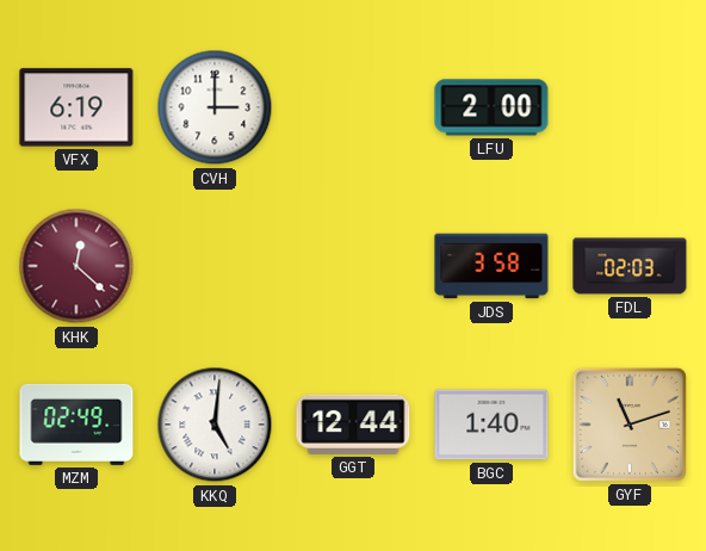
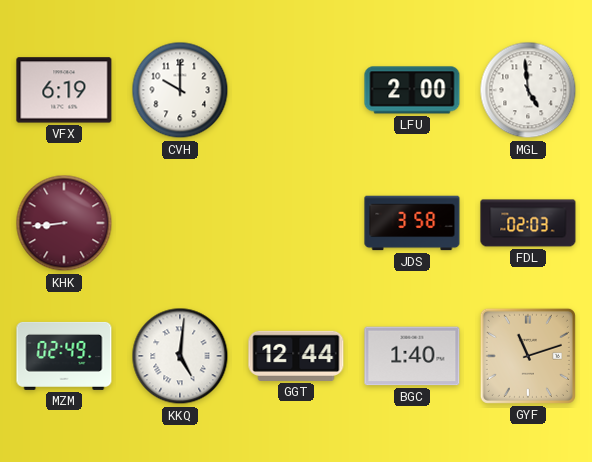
CVH: 3:00 -> 10:00 (180, 90)
MGL: none -> 4:59 (528, 90)
KHK: 12:22 -> 8:44 (64, 223)
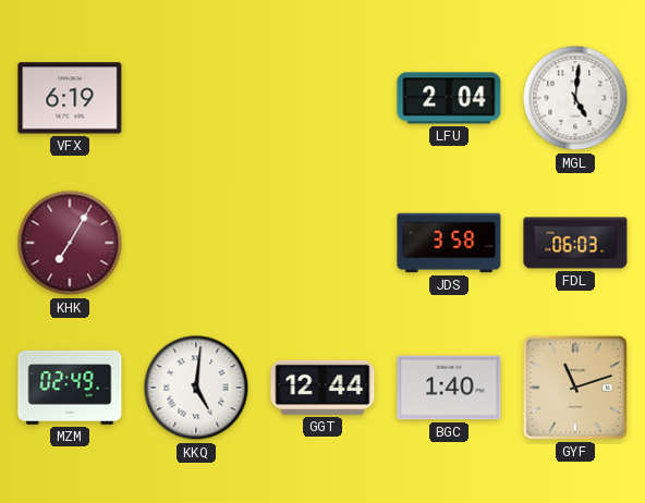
CVH: 10:00 -> none (180, 90)
LFU: 2:00 -> 2:04 (449, 98)
MGL: 4:59 -> 5:01 (575, 98)
KHK: 8:44 -> 7:05 (70, 243)
FDL: 02:03 -> 06:03 (575, 243)
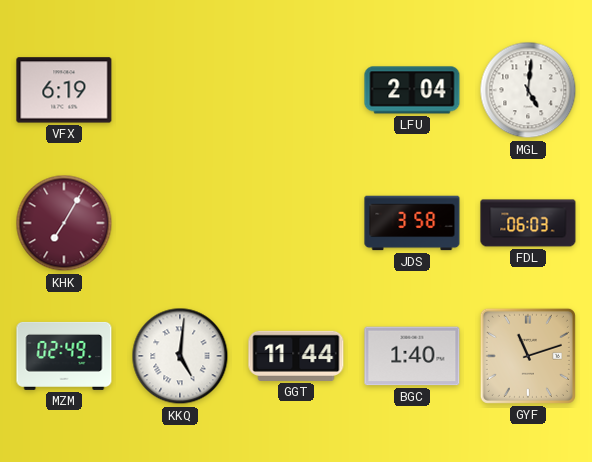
GGT: 12:44 -> 11:44 (296, 356)
